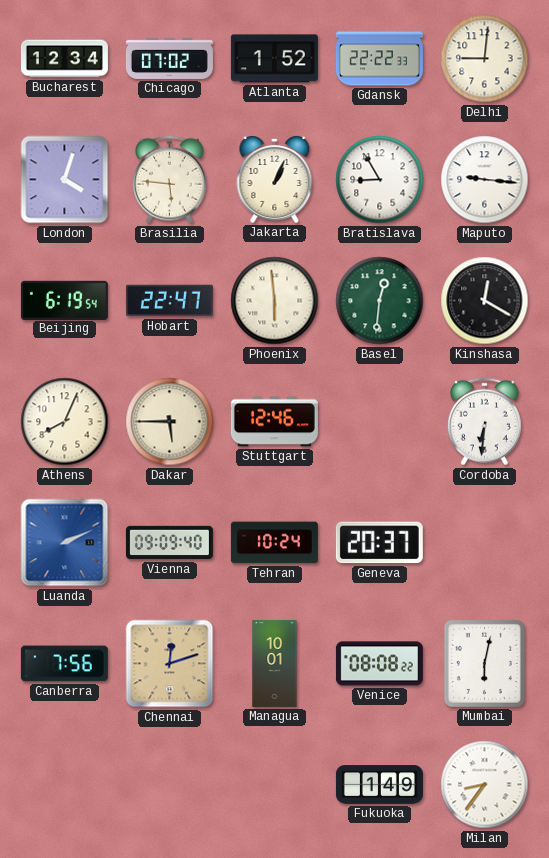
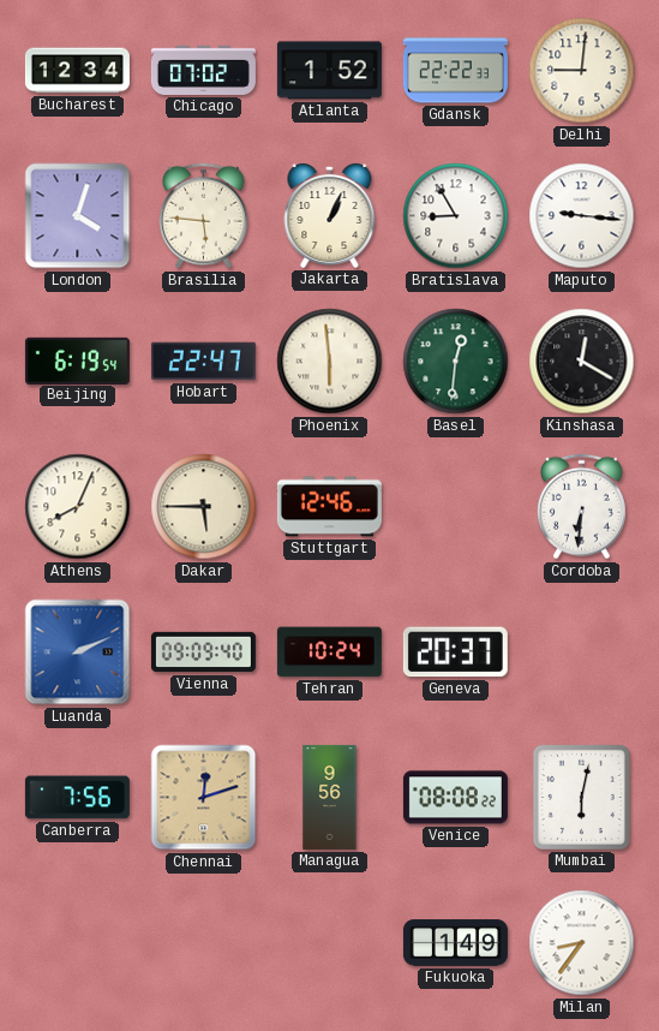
Managua: 10:01 -> 9:56 (330, 797)
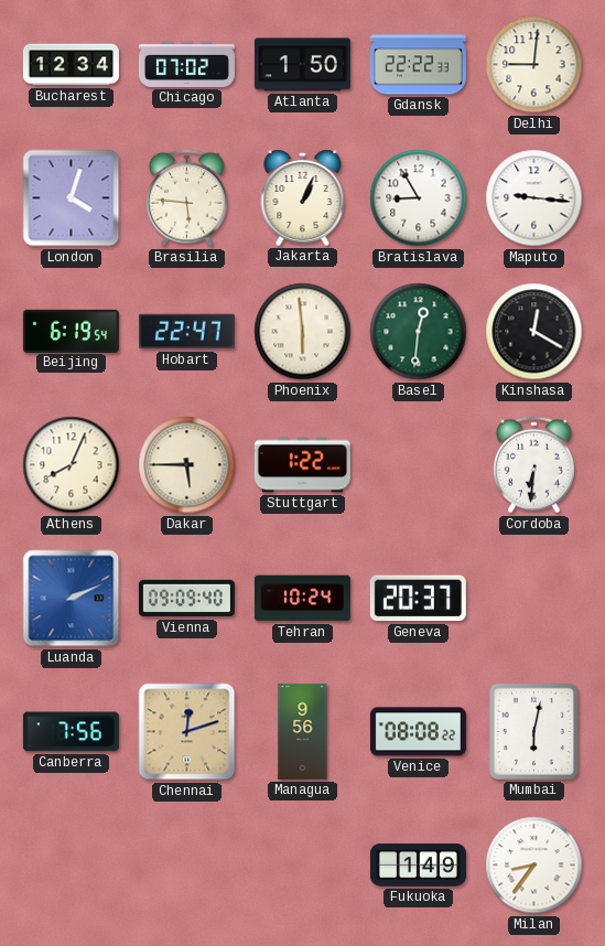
Atlanta: 1:52 -> 1:50 (302, 65)
Stuttgart: 12:46 -> 1:22 (302, 465)
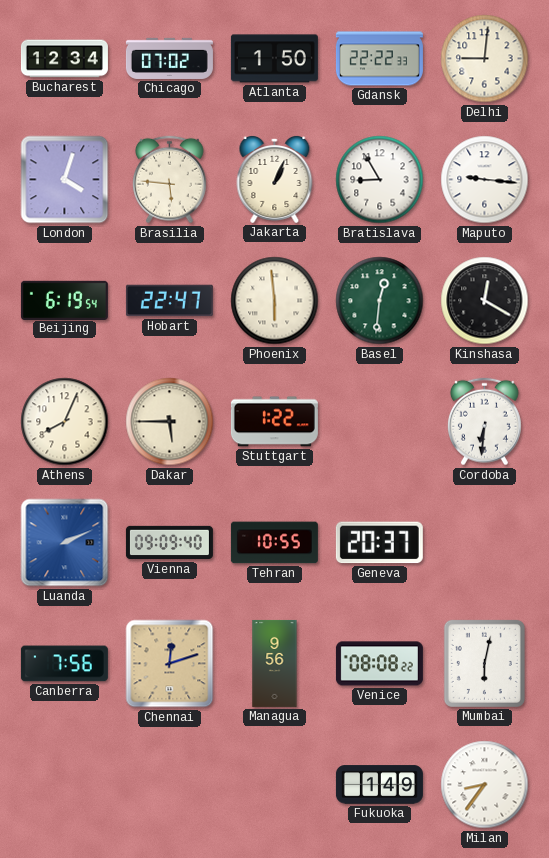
Tehran: 10:24 -> 10:55 (274, 543)
